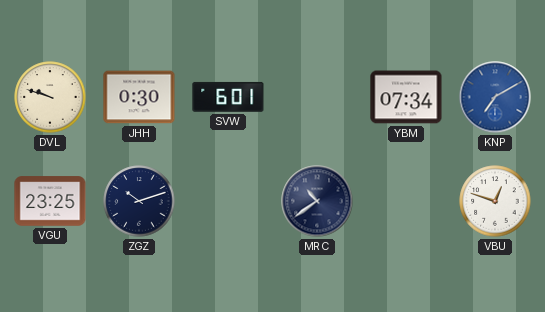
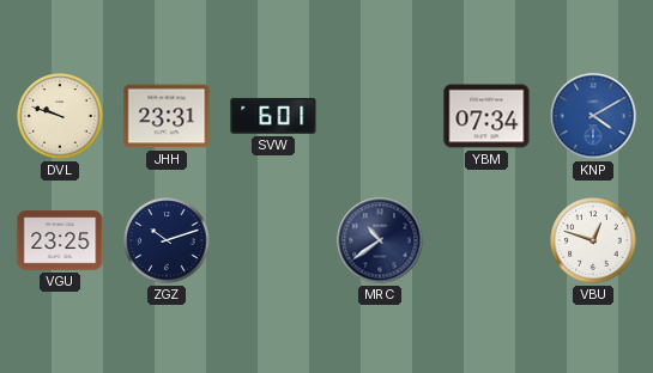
JHH: 0:30 -> 23:31 (167, 116)
KNP: 7:10 -> 4:10 (593, 116)
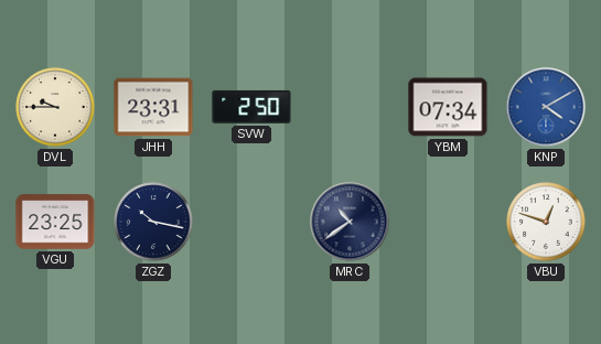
DVL: 9:48 -> 9:45 (55, 107)
SVW: 6:01 -> 2:50 (251, 107)
ZGZ: 10:12 -> 10:17 (153, 222)
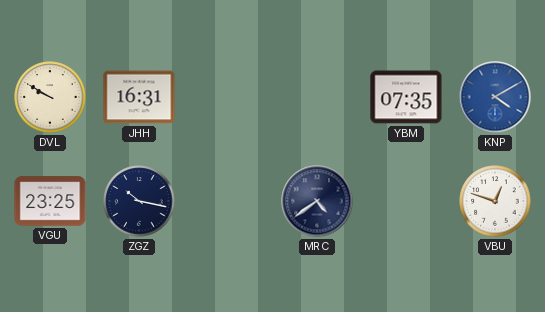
DVL: 9:45 -> 9:50 (50, 97)
JHH: 23:31 -> 16:31 (139, 97)
SVW: 2:50 -> none (251, 107)
YBM: 07:34 -> 07:35 (406, 97)
MRC: 10:39 -> 4:39 (317, 201)
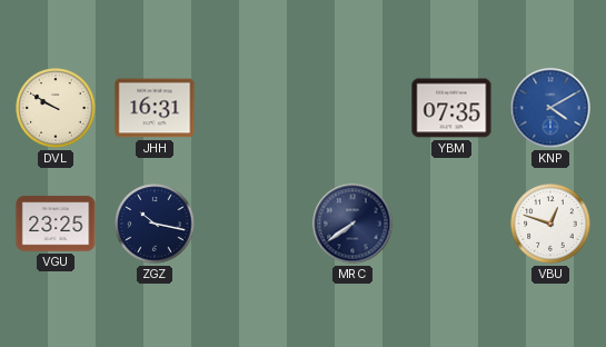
MRC: 4:39 -> 7:39 (352, 224)
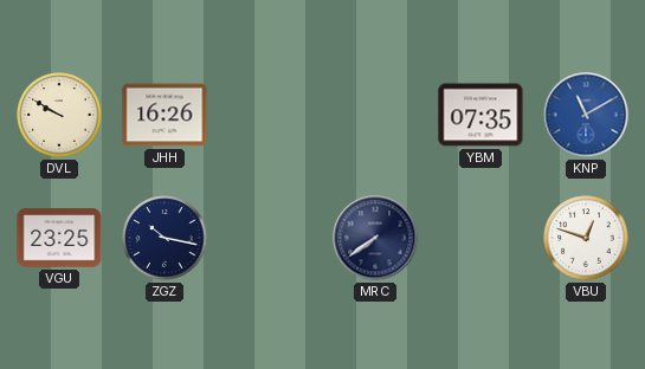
JHH: 16:31 -> 16:26 (165, 115)
KNP: 4:10 -> 11:10 (586, 115)
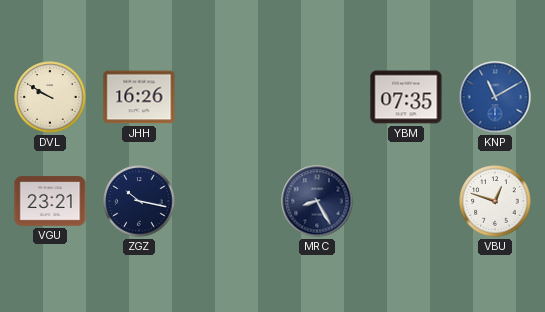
VGU: 23:25 -> 23:21 (50, 201)
MRC: 7:39 -> 8:25 (317, 201)
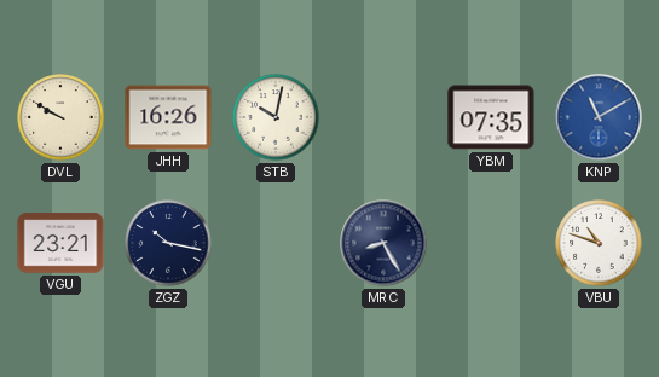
STB: none -> 10:02 (276, 117)
VBU: 12:48 -> 10:48 (599, 243)
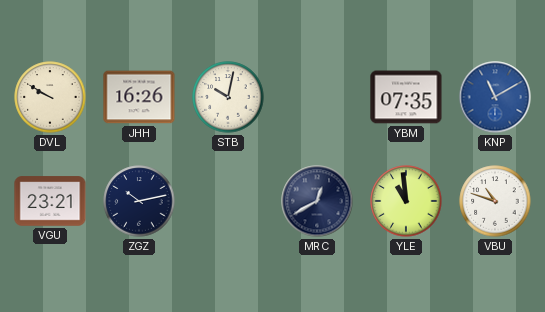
ZGZ: 10:17 -> 10:13 (139, 201)
MRC: 8:25 -> 12:40 (317, 201)
YLE: none -> 10:59 (406, 201)
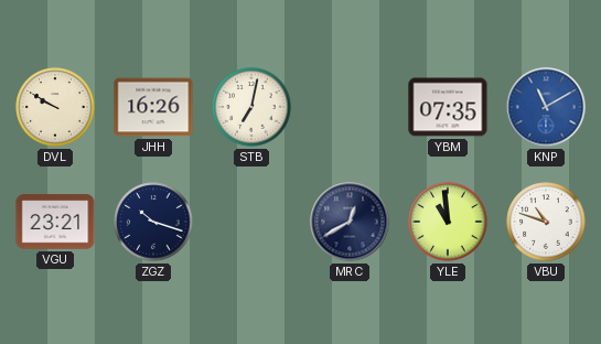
STB: 10:02 -> 7:02 (251, 107)
ZGZ: 10:13 -> 10:18 (153, 222)
